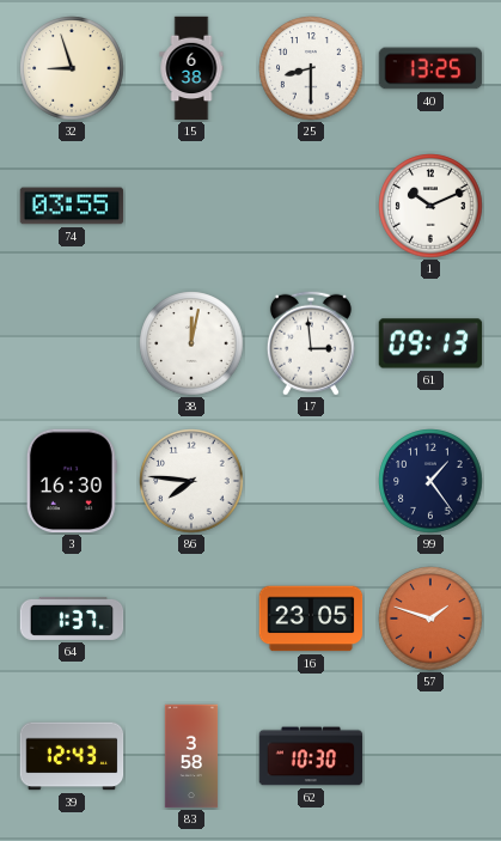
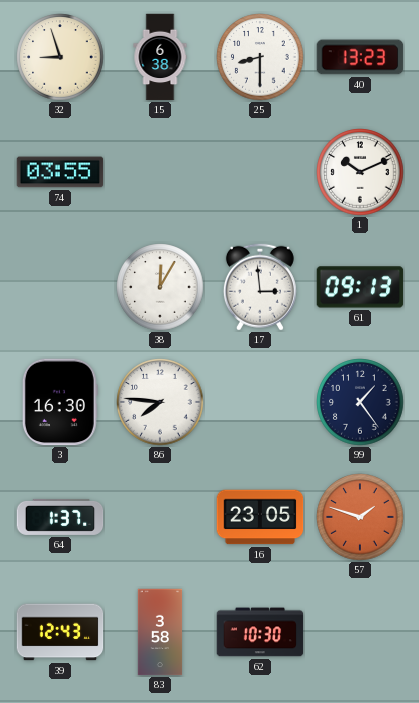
40: 13:25 -> 13:23 (360, 57)
38: 12:02 -> 12:05 (160, 287)
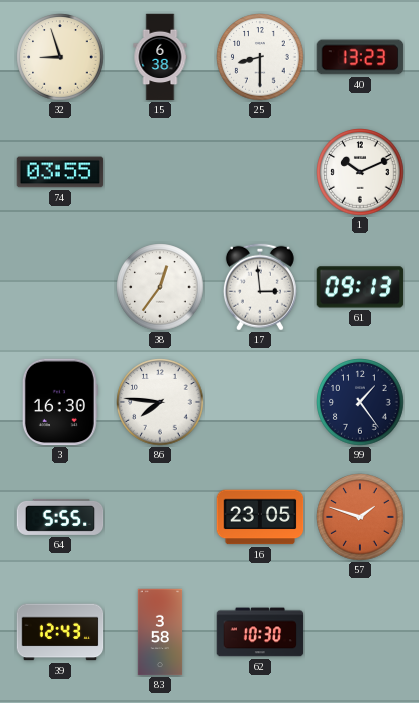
38: 12:05 -> 12:36 (160, 287)
64: 1:37 -> 5:55 (60, 517)
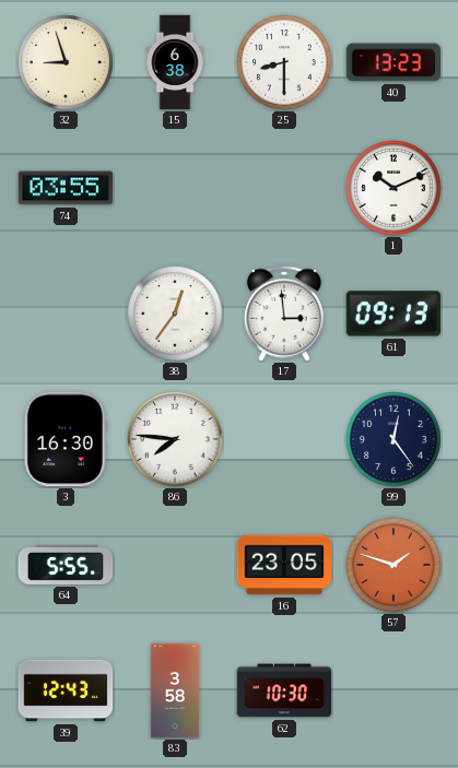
99: 1:24 -> 12:24 (394, 439)
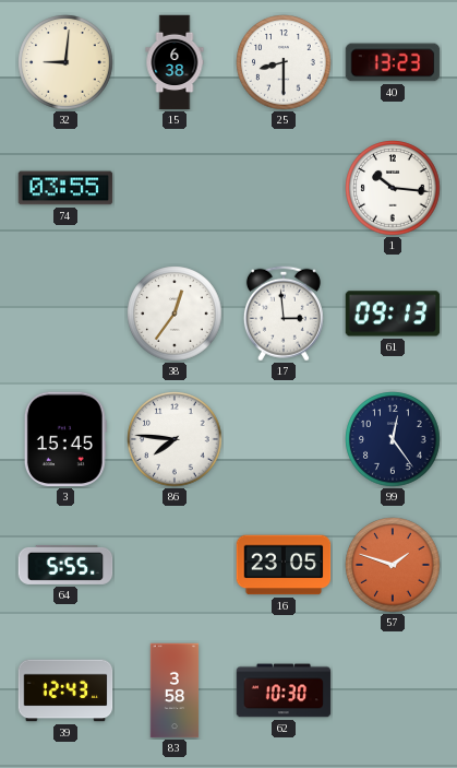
32: 8:57 -> 9:01 (65, 62)
1: 10:11 -> 10:16 (393, 188)
3: 16:30 -> 15:45 (65, 439)
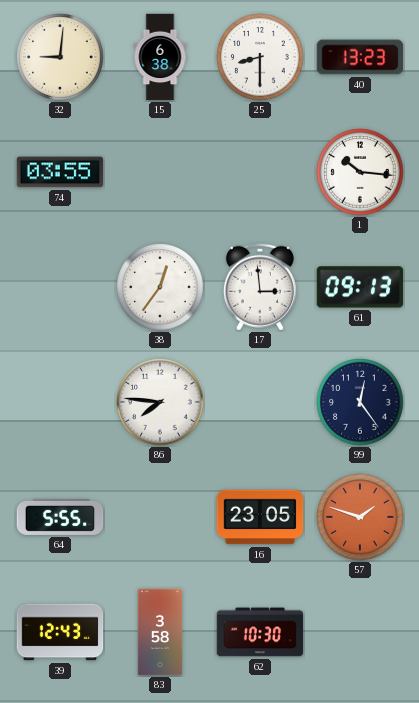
3: 15:45 -> none (65, 439)
